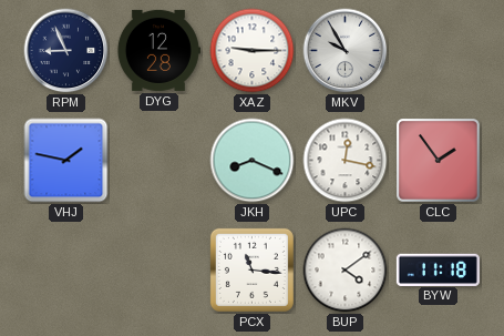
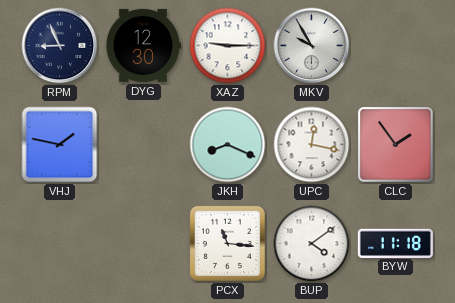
DYG: 12:28 -> 12:30 (143, 45)
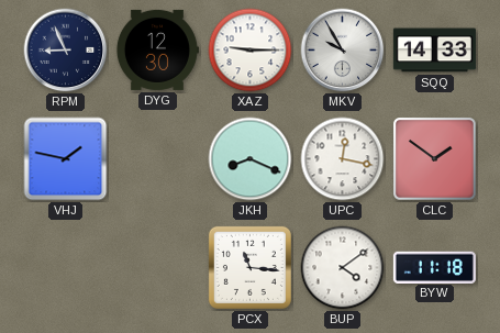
SQQ: none -> 14:33 (434, 51)
CLC: 1:54 -> 1:51 (435, 159)
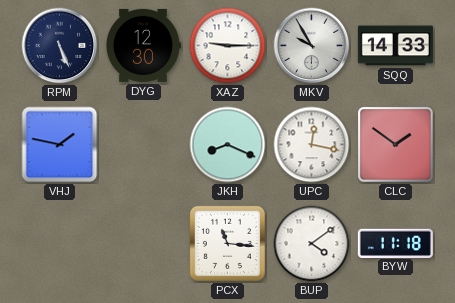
RPM: 8:56 -> 5:26 (60, 46)
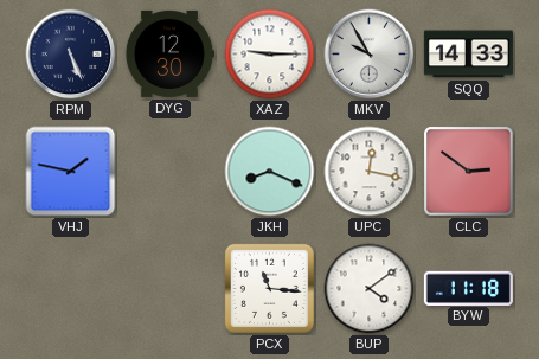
CLC: 1:51 -> 2:51 (469, 172)
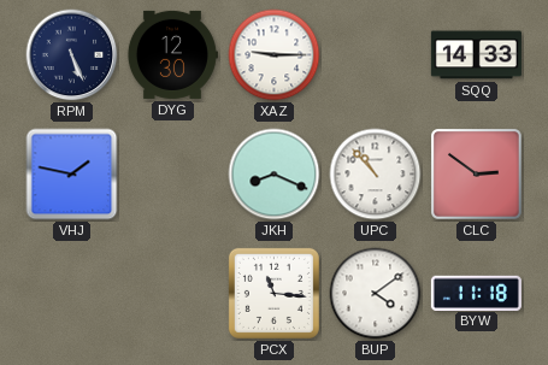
MKV: 9:55 -> none (370, 55)
UPC: 12:17 -> 10:53 (376, 175)
